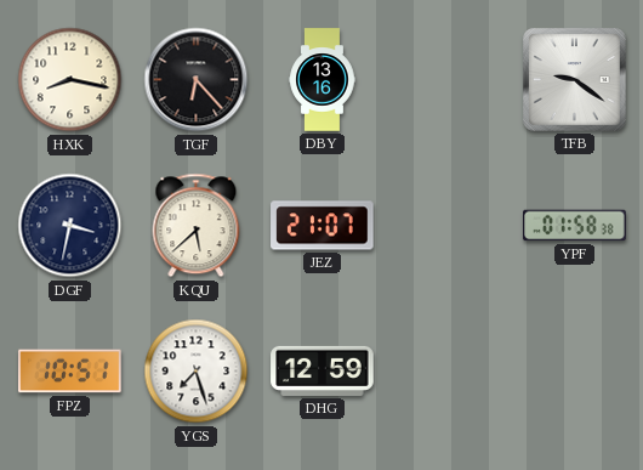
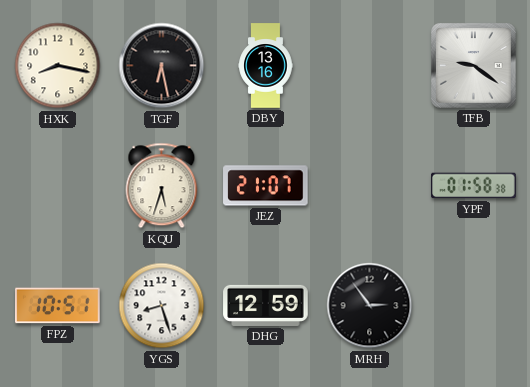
TGF: 6:23 -> 6:28 (162, 66)
DGF: 3:32 -> none (70, 226)
KQU: 5:38 -> 5:33 (162, 186)
YGS: 7:27 -> 8:27 (162, 306)
MRH: none -> 2:54 (370, 306)
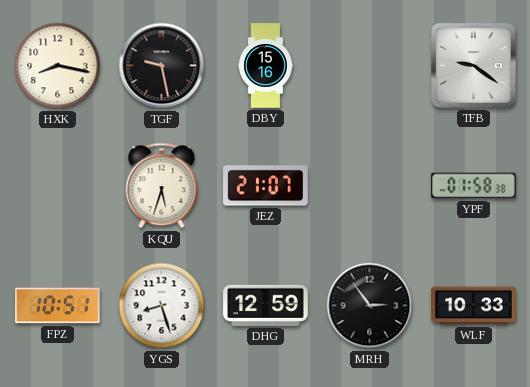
TGF: 6:28 -> 9:28 (162, 66)
DBY: 13:16 -> 15:16 (266, 66)
WLF: none -> 10:33 (474, 306)
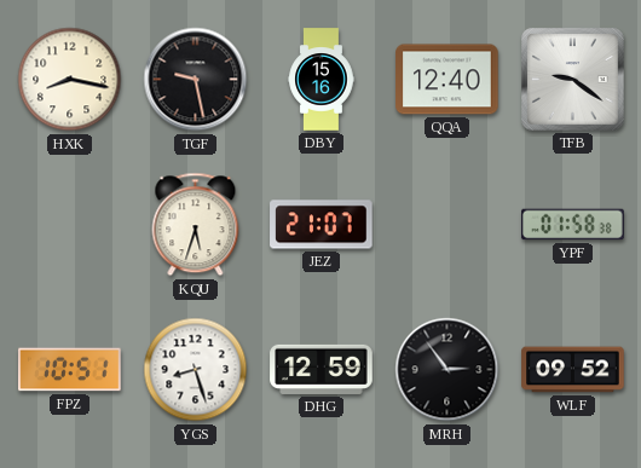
QQA: none -> 12:40 (447, 80)
WLF: 10:33 -> 09:52 (573, 370)
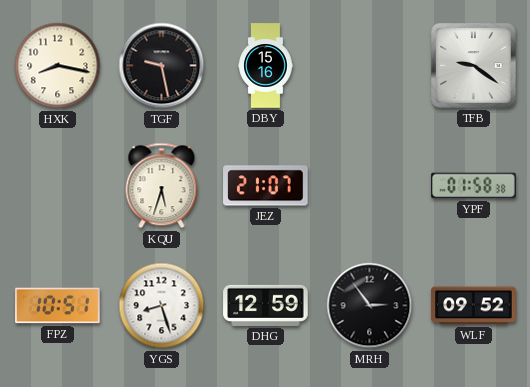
QQA: 12:40 -> none (447, 80)
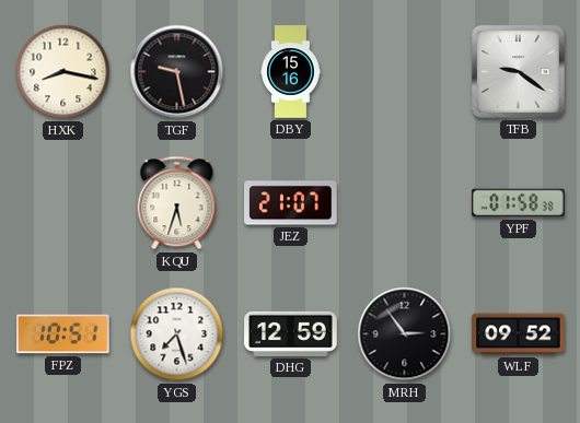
YGS: 8:27 -> 7:27 (177, 334)
